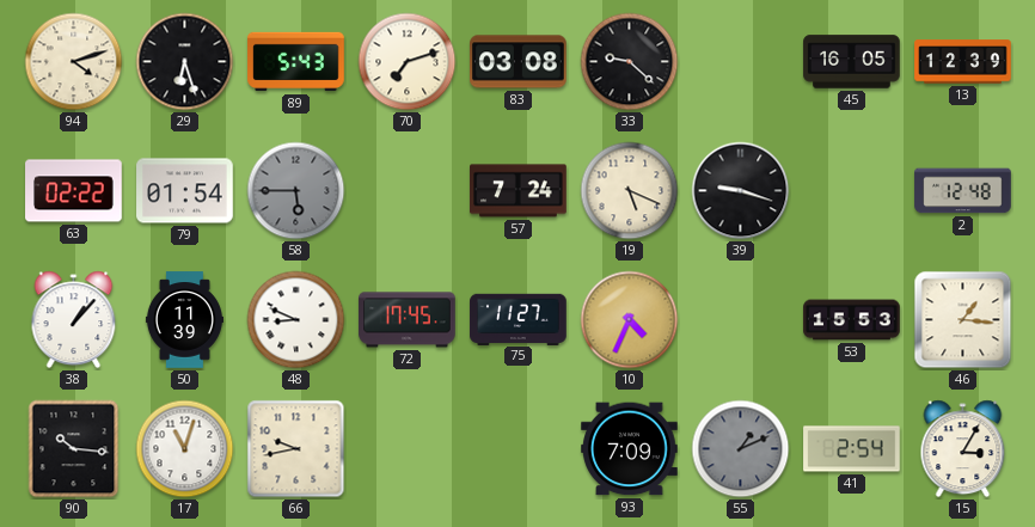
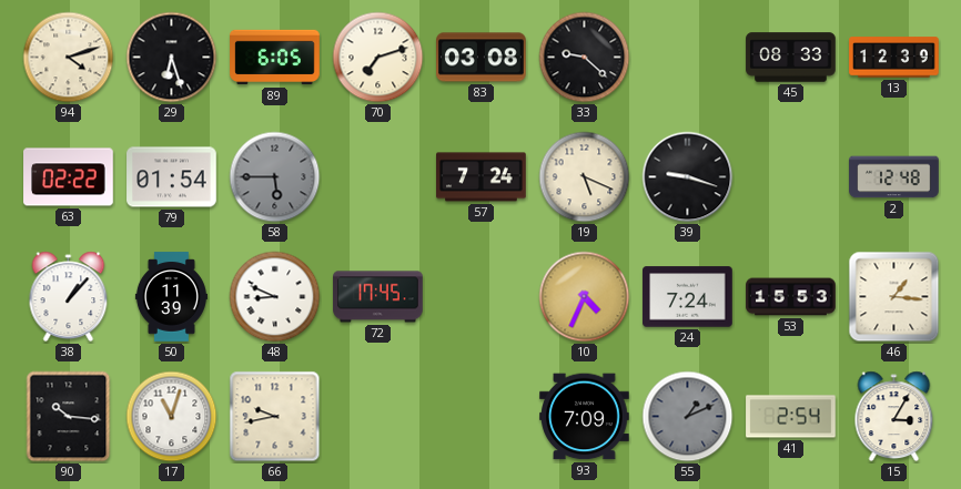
89: 5:43 -> 6:05 (275, 58)
45: 16:05 -> 08:33 (791, 58)
75: 11:27 -> none (519, 319)
24: none -> 7:24 (688, 297)
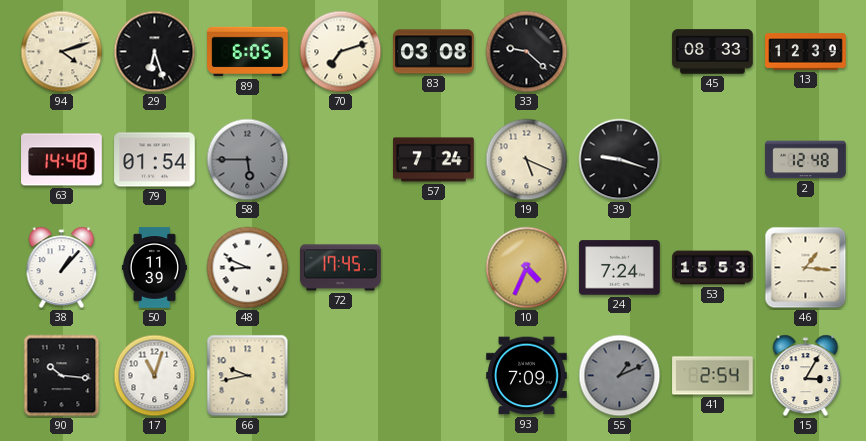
63: 02:22 -> 14:48 (62, 160)
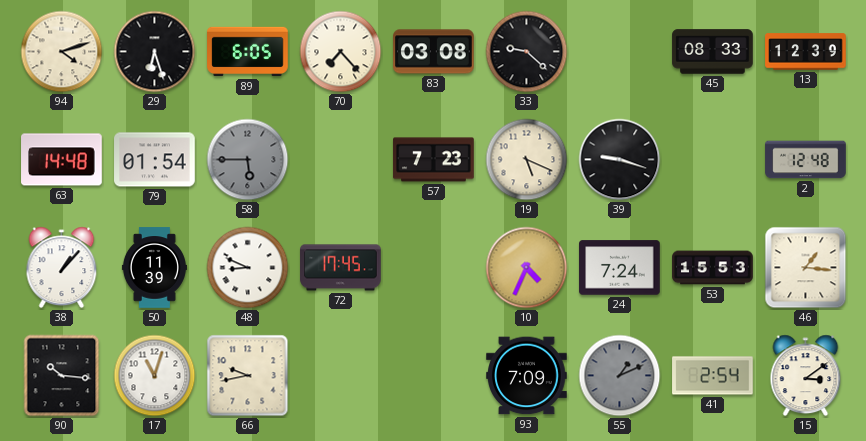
70: 7:12 -> 7:23 (341, 52)
57: 7:24 -> 7:23 (434, 160)
15: 3:05 -> 3:09 (806, 376)
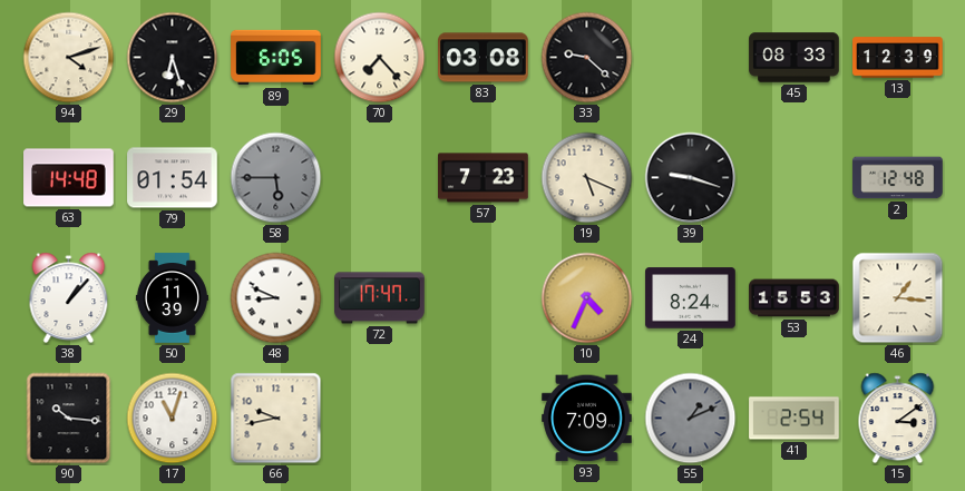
72: 17:45 -> 17:47 (380, 298)
24: 7:24 -> 8:24 (691, 298)
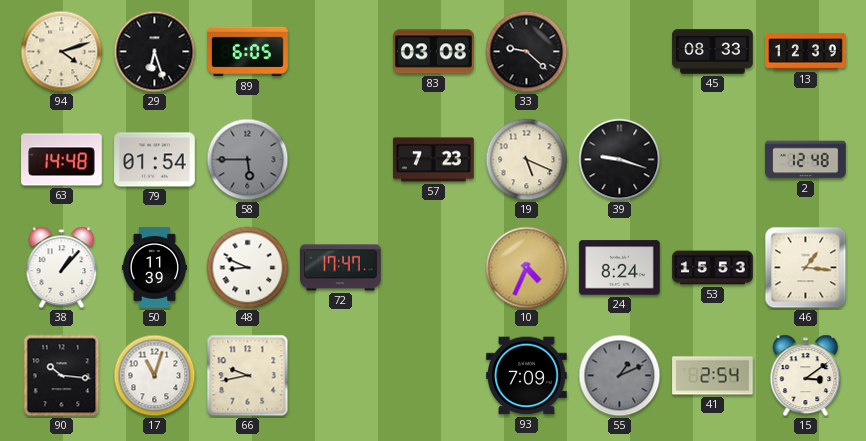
70: 7:23 -> none (380, 58)
